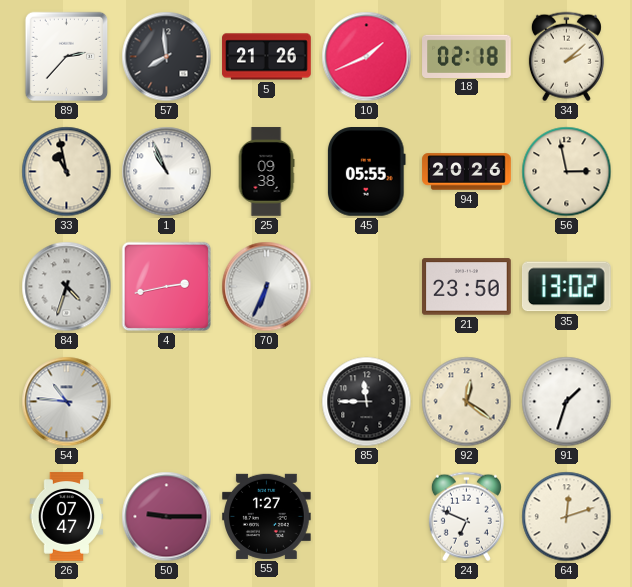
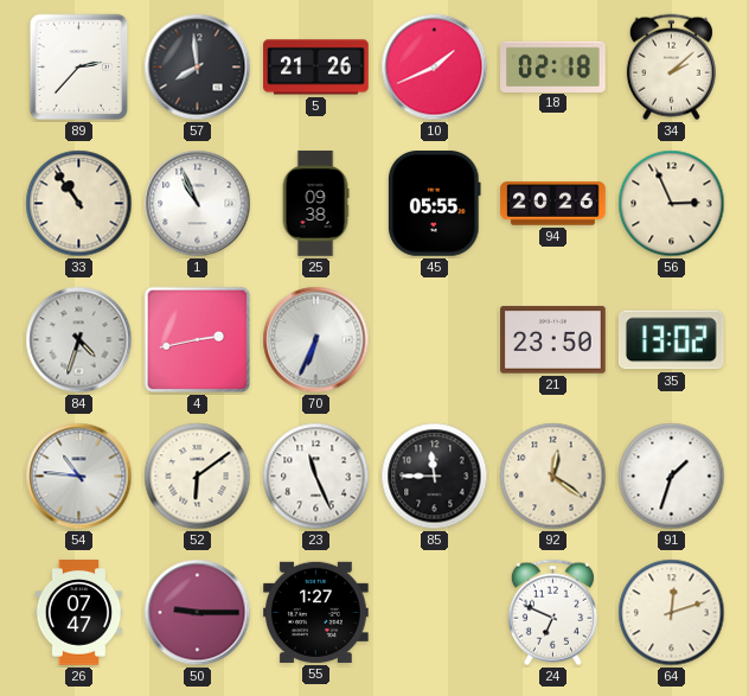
33: 10:58 -> 10:54 (79, 204)
56: 2:58 -> 2:56 (672, 204)
52: none -> 6:09 (198, 477)
23: none -> 11:26 (316, 477)
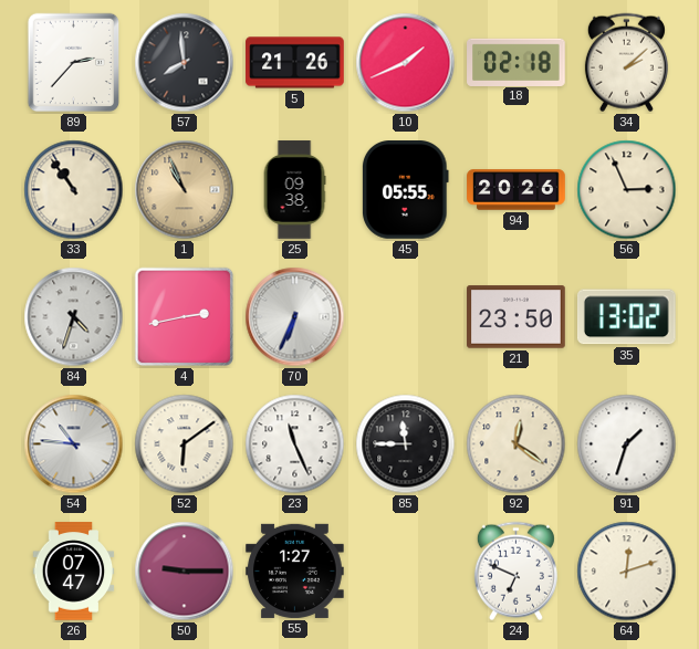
1 dial: white -> champagne (185, 190)
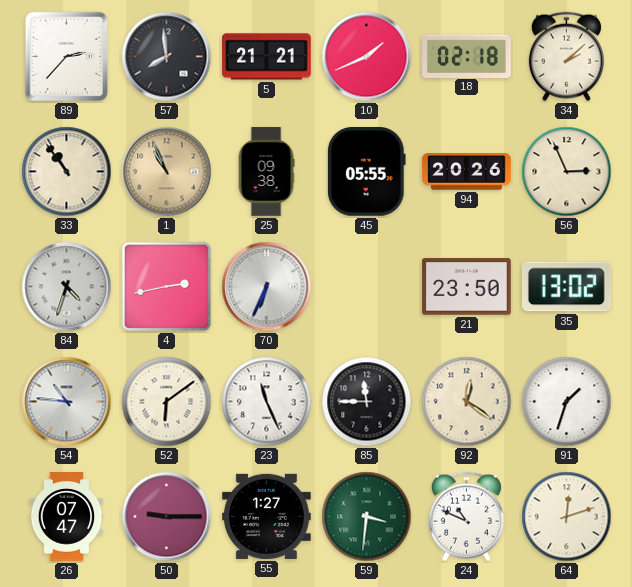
5: 21:26 -> 21:21 (267, 57)
59: none -> 3:31 (367, 517)
24: 6:49 -> 10:49 (466, 517)
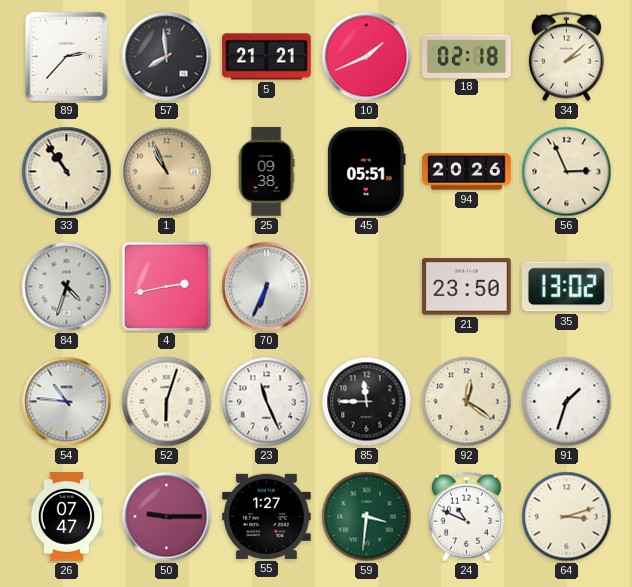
45: 05:55 -> 05:51 (367, 172)
52: 6:09 -> 6:03 (167, 402)
64: 12:12 -> 3:12 (567, 517)
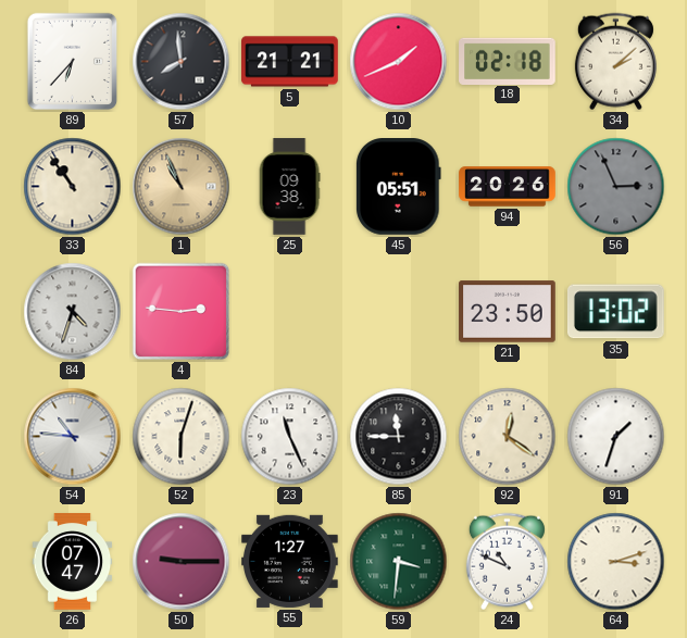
89: 2:37 -> 6:37 (73, 62)
56 dial: cream -> grey (616, 187)
4: 2:43 -> 2:46 (182, 312)
70: 6:34 -> none (267, 287)
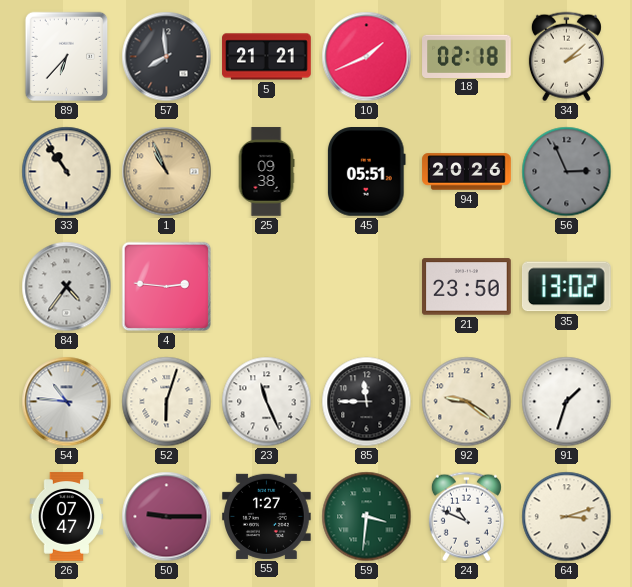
84: 4:33 -> 4:36 (67, 287)
92: 12:21 -> 9:21 (467, 402)
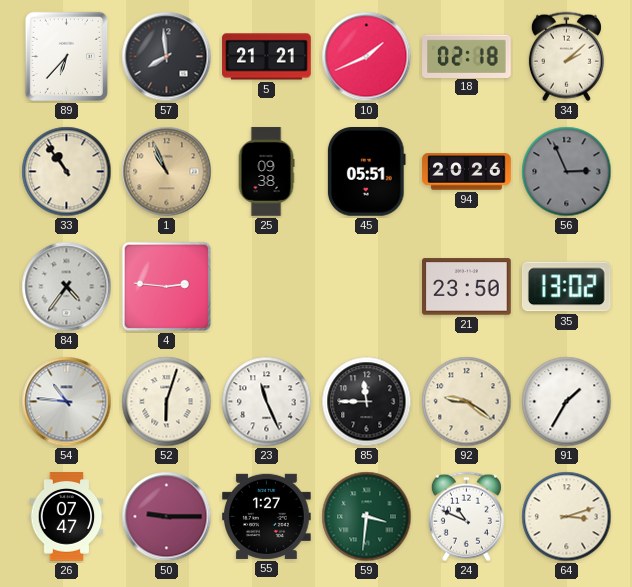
91: 1:33 -> 1:35 (567, 402)
